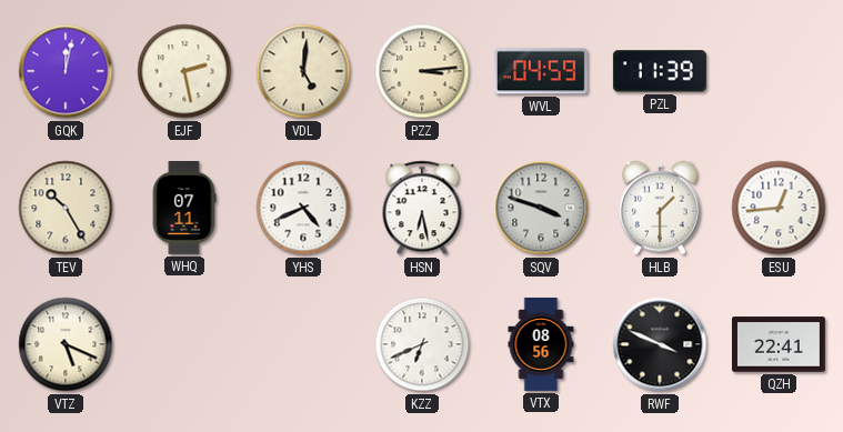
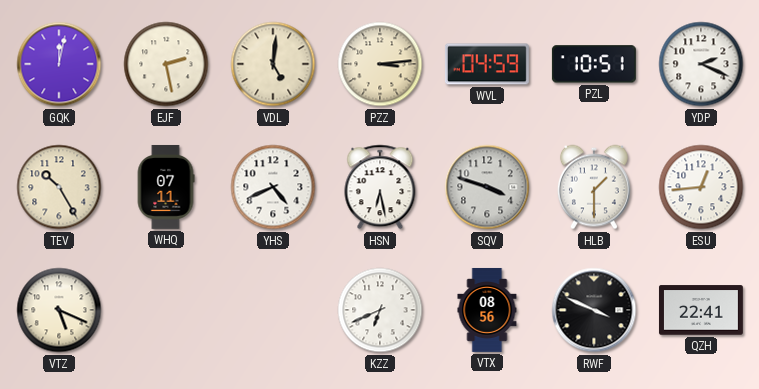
PZL: 11:39 -> 10:51 (594, 64)
YDP: none -> 2:19 (701, 64)
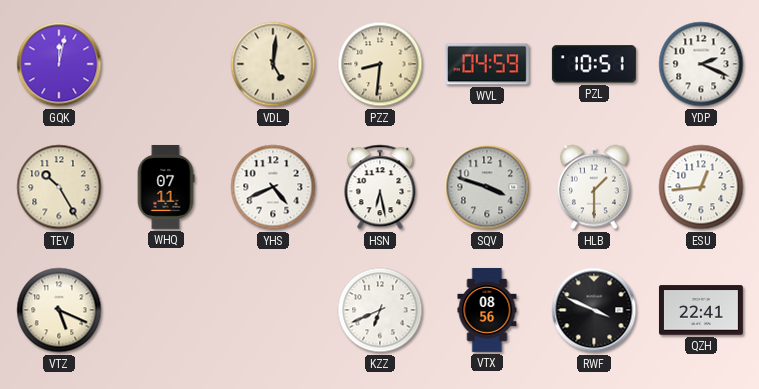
EJF: 2:28 -> none (166, 64)
PZZ: 3:14 -> 8:31 (380, 64)
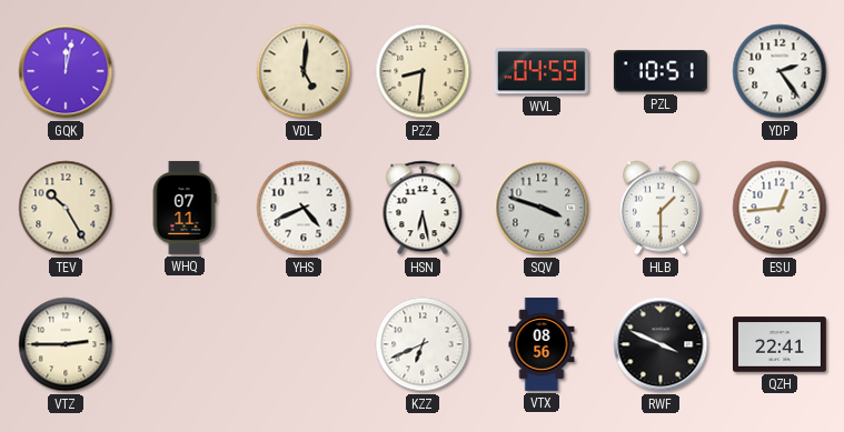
YDP: 2:19 -> 2:24 (780, 71)
VTZ: 5:19 -> 2:45 (66, 344)
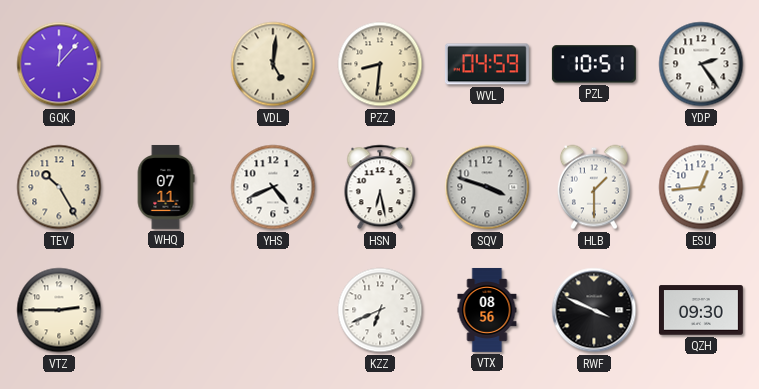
GQK: 12:02 -> 12:07 (59, 64)
QZH: 22:41 -> 09:30 (701, 310)
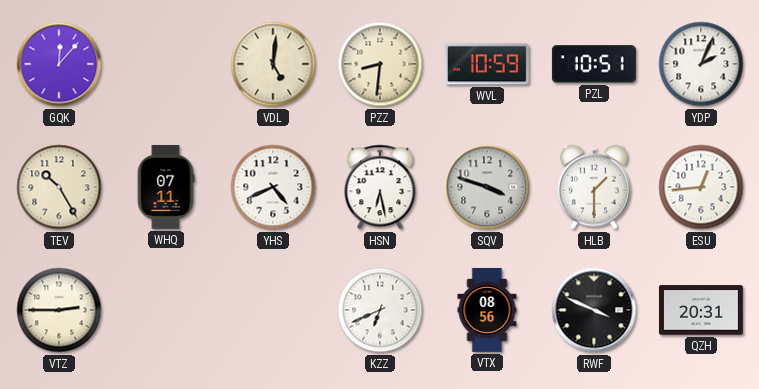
WVL: 04:59 -> 10:59 (487, 64)
YDP: 2:24 -> 2:04 (701, 64)
QZH: 09:30 -> 20:31 (701, 310)
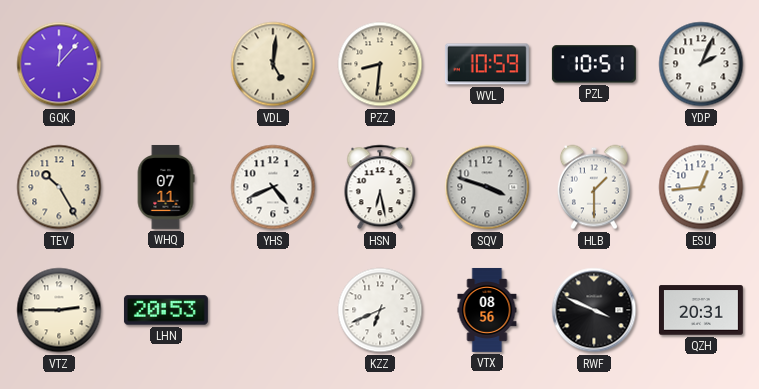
LHN: none -> 20:53 (166, 310)
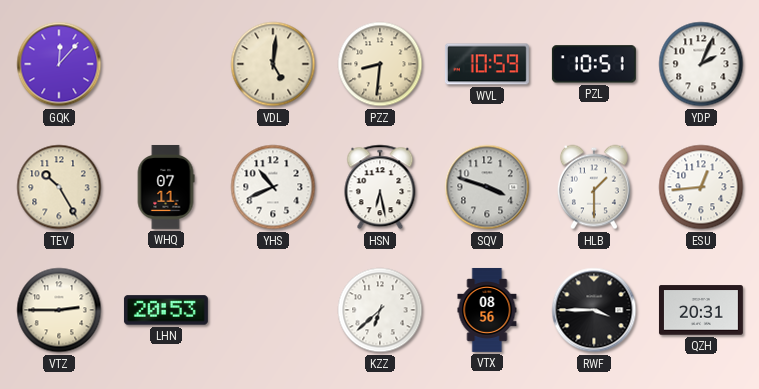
YHS: 4:41 -> 10:41 (273, 187)
KZZ: 6:41 -> 6:38 (380, 310)
RWF: 3:49 -> 3:45 (594, 310)
